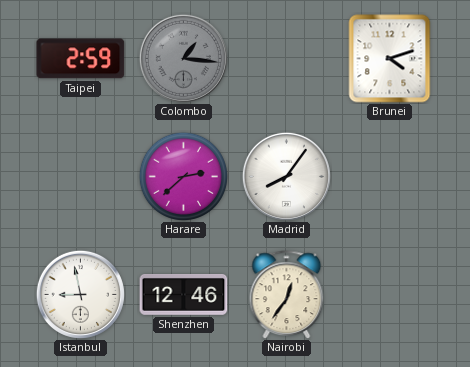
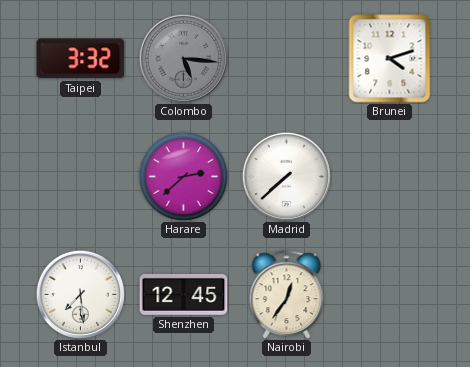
Taipei: 2:59 -> 3:32 (81, 59)
Colombo: 1:16 -> 5:16 (183, 58)
Madrid: 8:06 -> 7:38 (286, 176)
Istanbul: 8:58 -> 7:29 (80, 294)
Shenzhen: 12:46 -> 12:45 (184, 295)
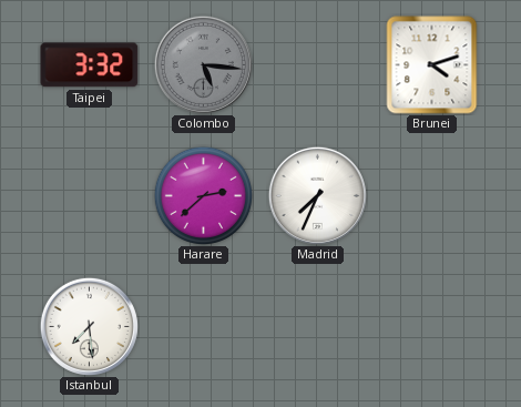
Madrid: 7:38 -> 7:34 (317, 195)
Shenzhen: 12:45 -> none (184, 295)
Nairobi: 12:36 -> none (287, 295)
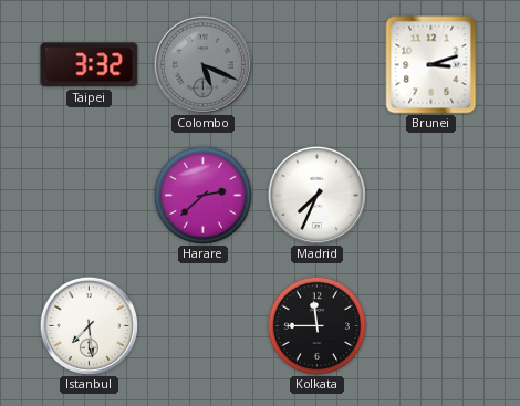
Colombo: 5:16 -> 5:19 (202, 64)
Brunei: 4:12 -> 3:12 (431, 65)
Kolkata: none -> 11:45 (316, 325)
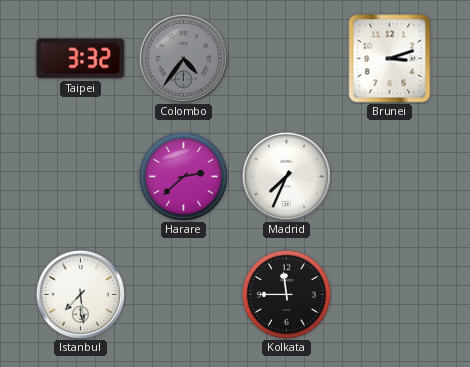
Colombo: 5:19 -> 4:36 (183, 58)
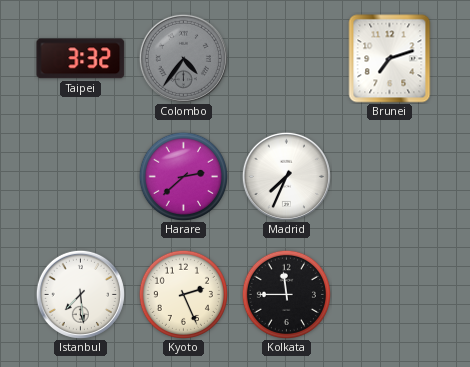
Brunei: 3:12 -> 7:12 (390, 59)
Kyoto: none -> 2:26 (183, 294)
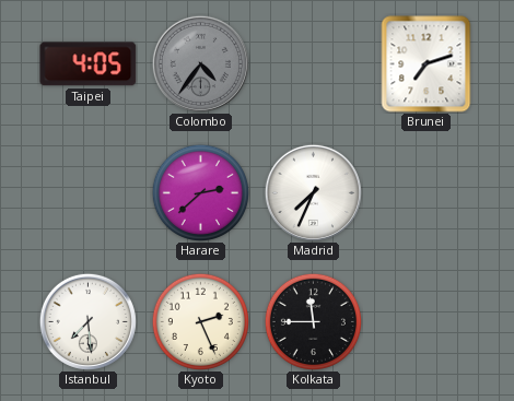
Taipei: 3:32 -> 4:05 (89, 64)
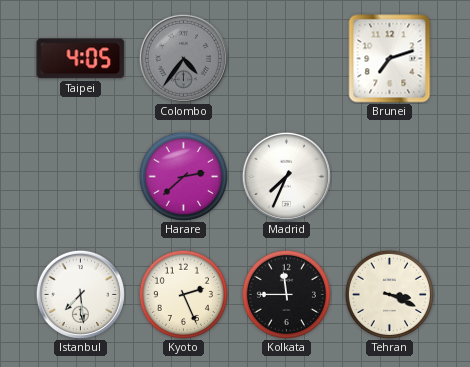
Tehran: none -> 3:19 (389, 294)
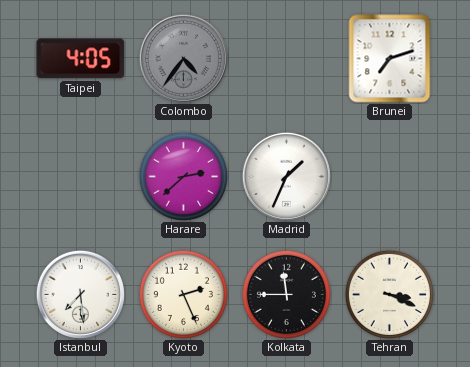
Madrid: 7:34 -> 1:34 (286, 176)
